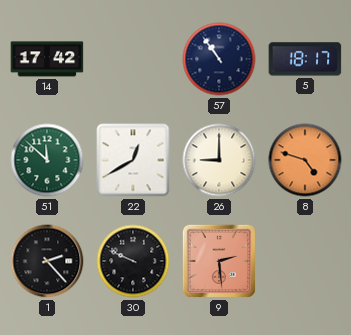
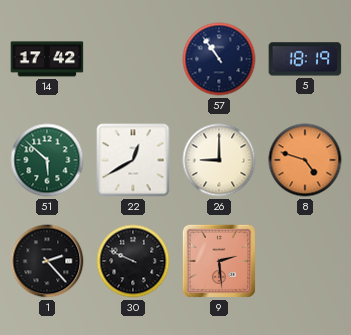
5: 18:17 -> 18:19 (305, 59)
51: 11:52 -> 5:52 (47, 160)
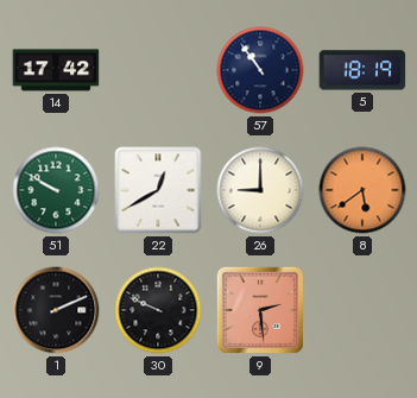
51: 5:52 -> 9:50 (56, 190)
8: 4:48 -> 5:39 (362, 190)
1: 2:23 -> 2:11 (56, 310)
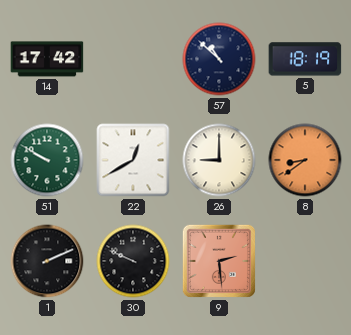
57: 10:54 -> 10:52 (219, 59)
8: 5:39 -> 8:39 (305, 160)
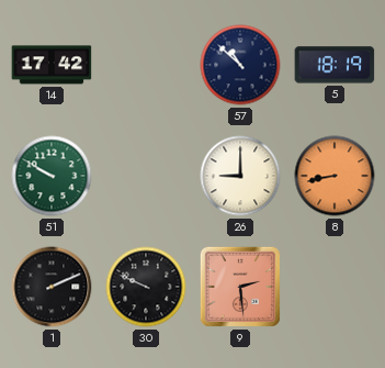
22: 12:40 -> none (133, 160)
8: 8:39 -> 8:43 (335, 176)
